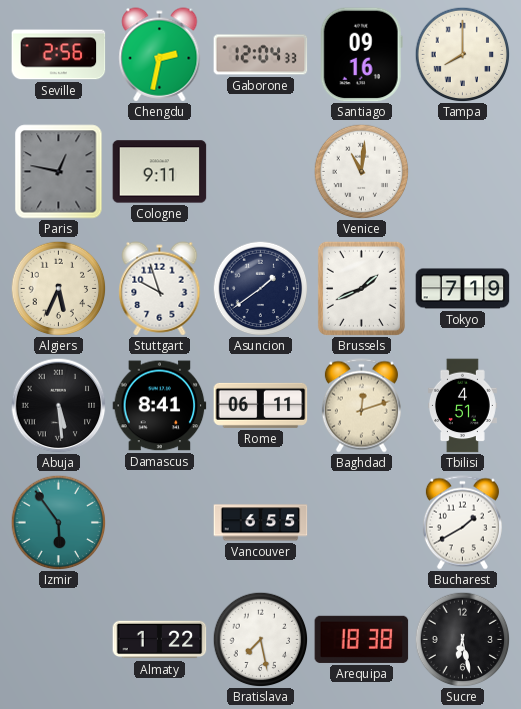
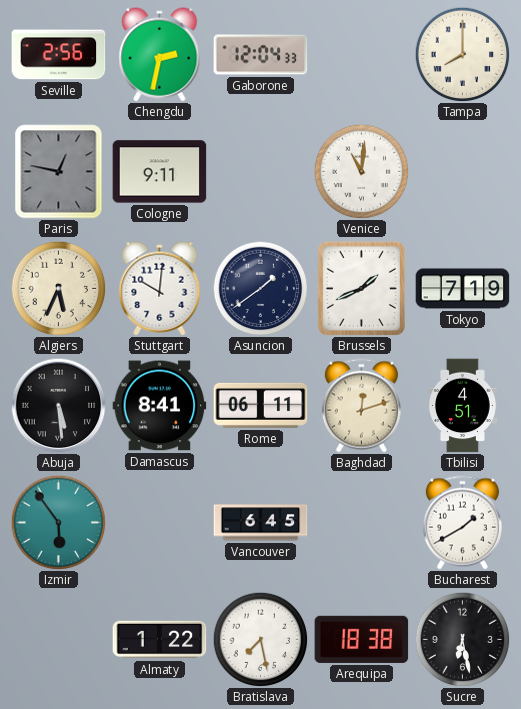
Santiago: 09:16 -> none (361, 55)
Stuttgart: 9:57 -> 10:01 (160, 289)
Vancouver: 6:55 -> 6:45 (261, 523)
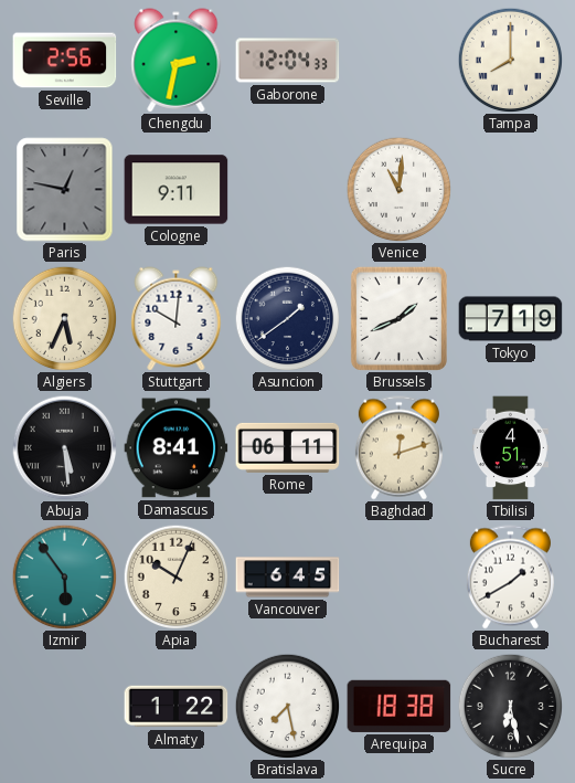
Apia: none -> 10:04 (175, 576)
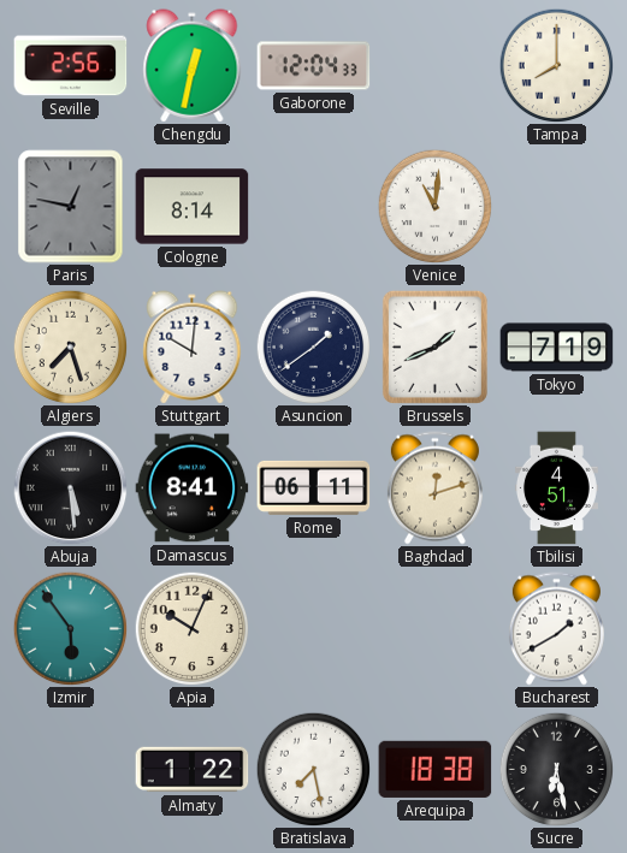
Chengdu: 2:32 -> 12:32 (193, 66)
Cologne: 9:11 -> 8:14 (193, 207)
Algiers: 5:34 -> 7:27 (70, 346)
Vancouver: 6:45 -> none (288, 578)
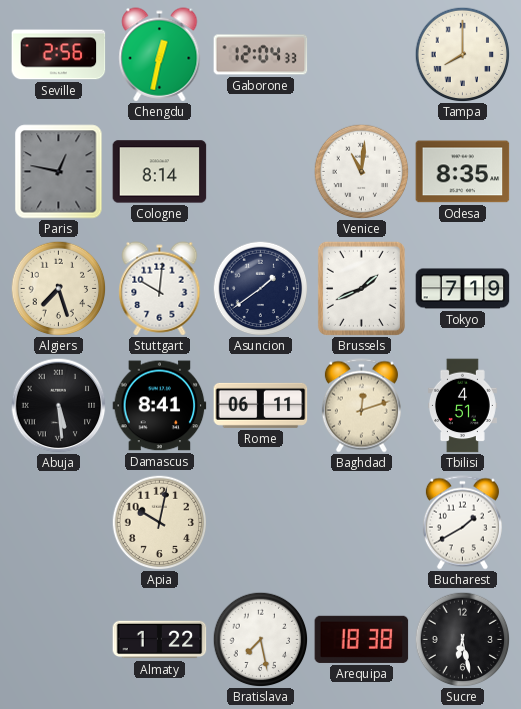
Odesa: none -> 8:35 (463, 172)
Izmir: 5:54 -> none (70, 628)
Apia: 10:04 -> 10:02 (159, 522)
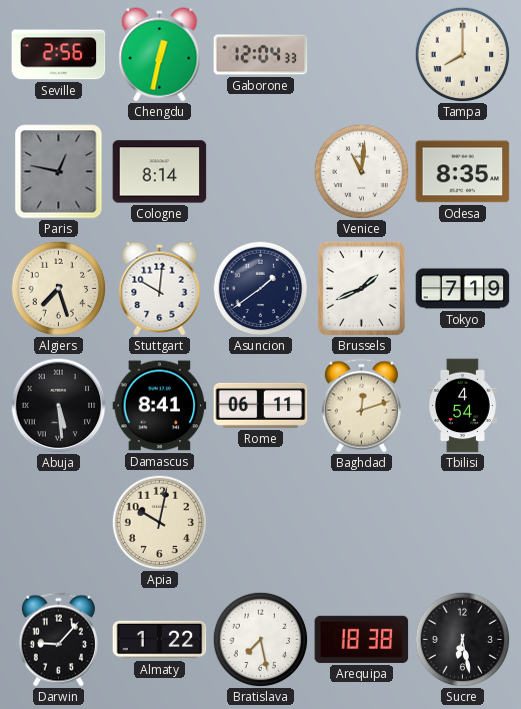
Tbilisi: 4:51 -> 4:54 (462, 406)
Bucharest: 1:40 -> none (462, 523)
Darwin: none -> 9:07 (58, 640)
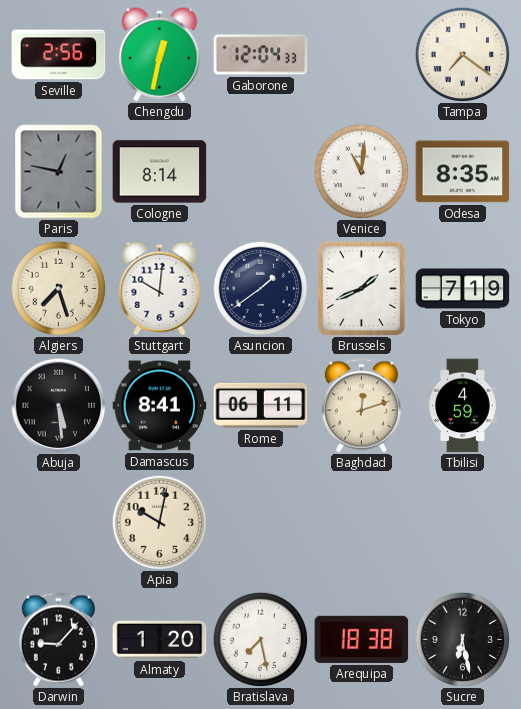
Tampa: 8:00 -> 7:21 (462, 54)
Tbilisi: 4:54 -> 4:59 (462, 406)
Almaty: 1:22 -> 1:20 (160, 640)
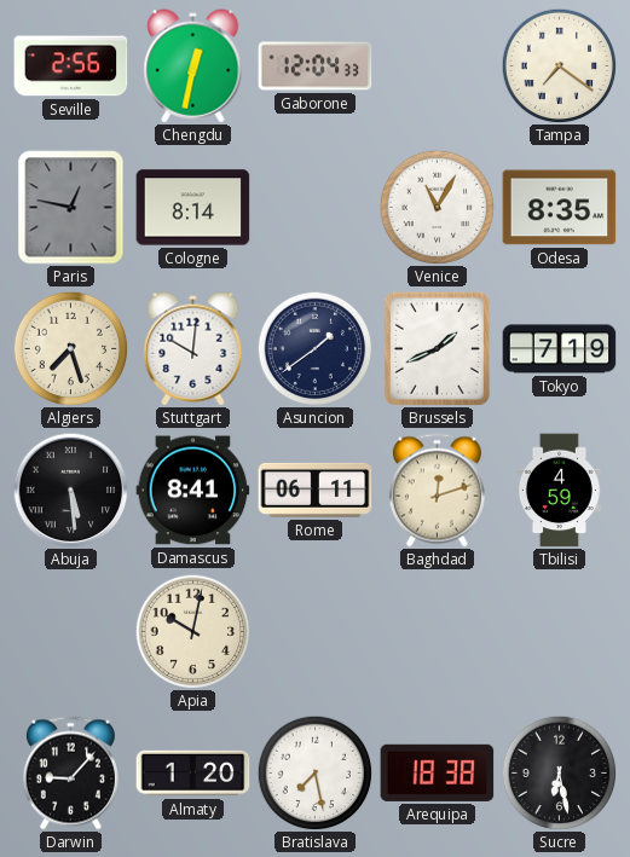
Venice: 11:01 -> 11:05 (437, 207)
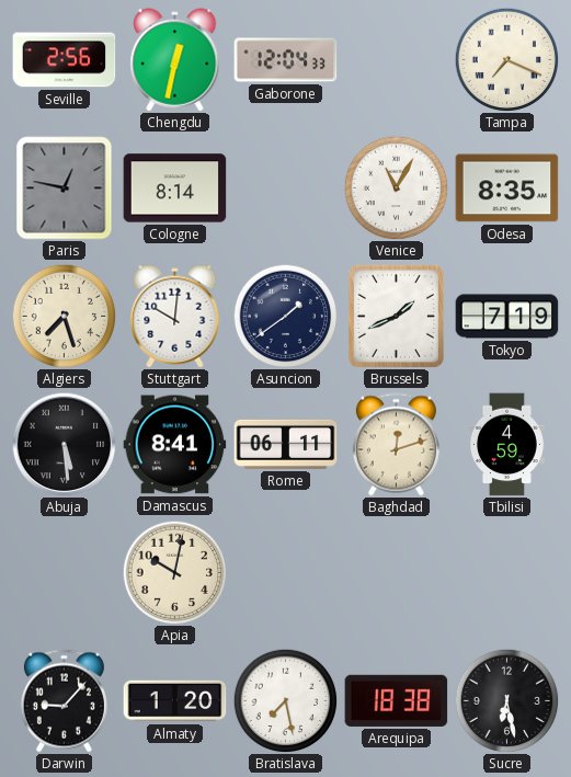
Tampa: 7:21 -> 7:19 (506, 59)
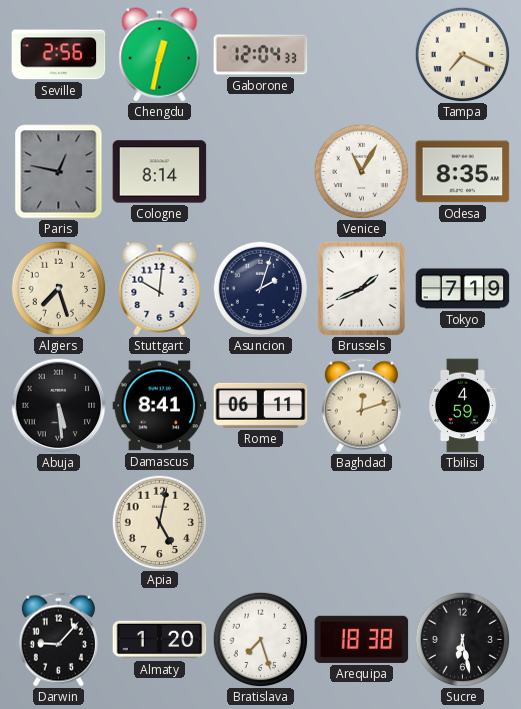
Asuncion: 1:39 -> 2:03 (260, 288)
Apia: 10:02 -> 5:02 (159, 522)
Bratislava: 7:28 -> 7:27 (260, 639)
